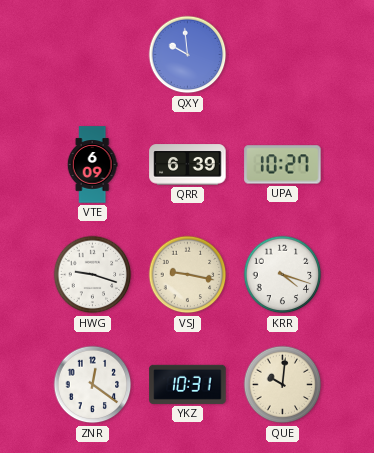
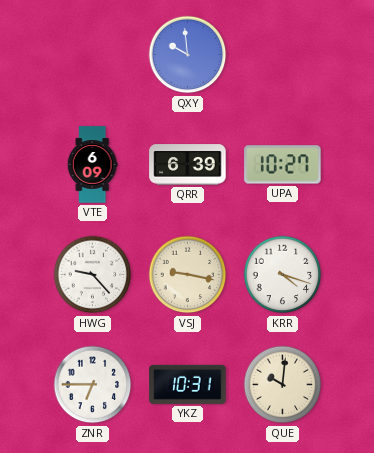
HWG: 9:18 -> 9:23 (93, 275)
ZNR: 12:21 -> 6:45 (93, 385)
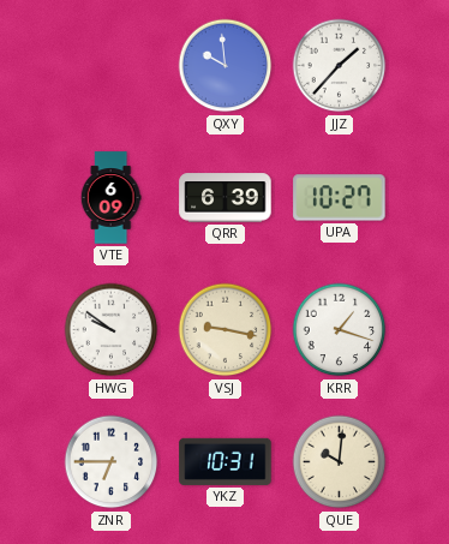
JJZ: none -> 1:37 (340, 66)
HWG: 9:23 -> 9:51 (112, 330)
KRR: 4:18 -> 1:18 (340, 330)
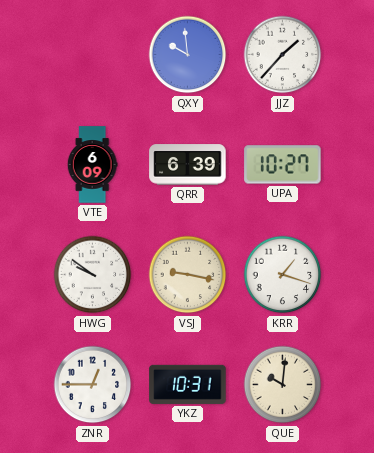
ZNR: 6:45 -> 12:45 (93, 385)
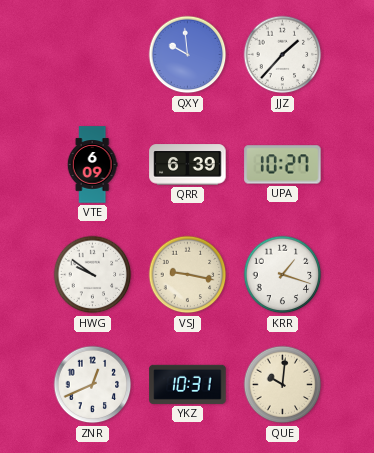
ZNR: 12:45 -> 12:41 (93, 385)
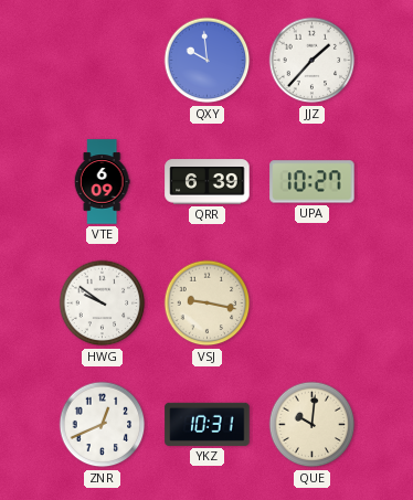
KRR: 1:18 -> none (283, 275)
